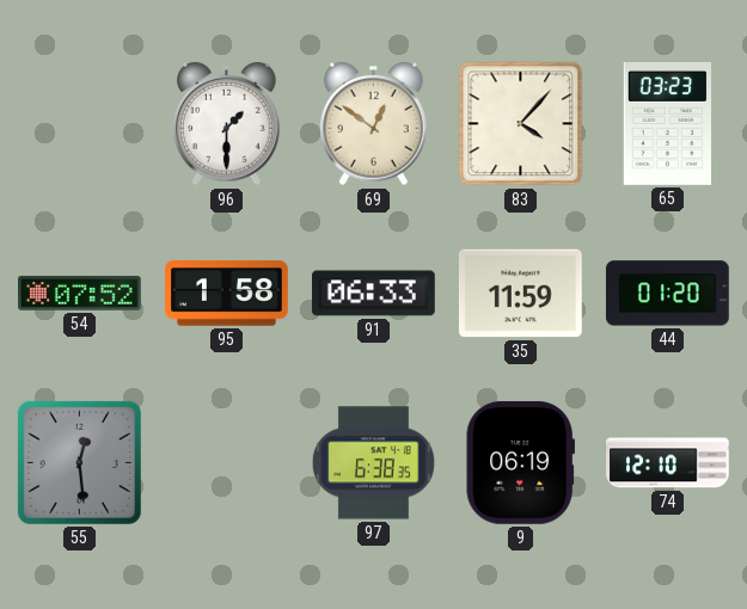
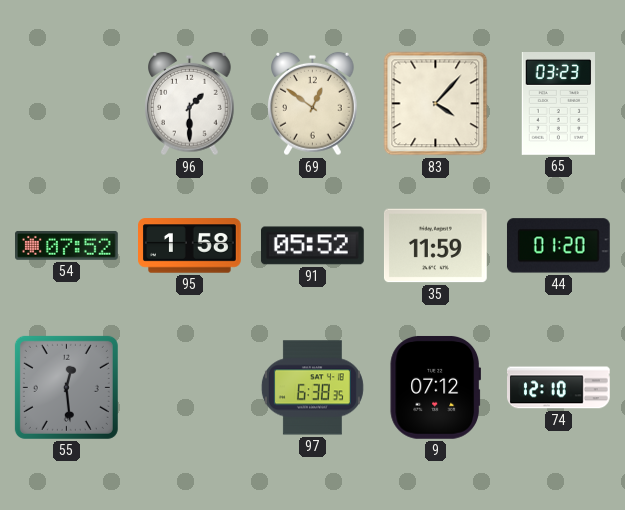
91: 06:33 -> 05:52 (312, 246)
9: 06:19 -> 07:12 (435, 387)
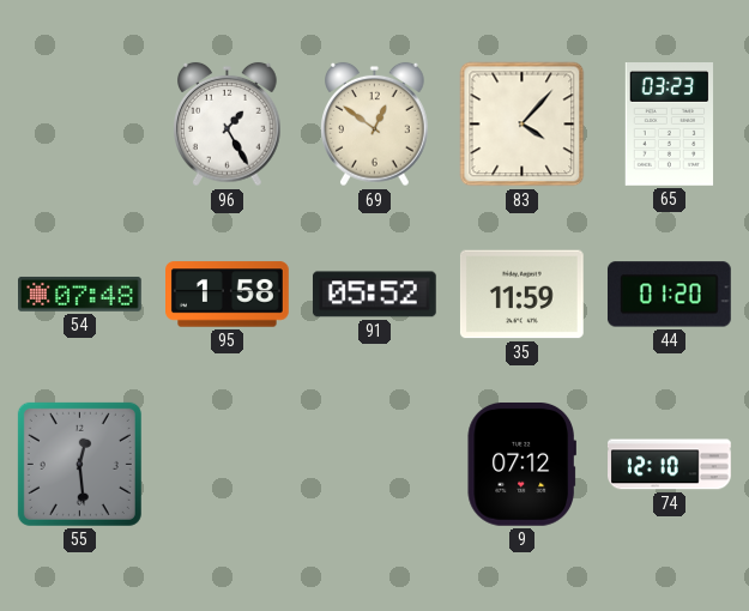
96: 1:30 -> 1:25 (228, 125)
54: 07:52 -> 07:48 (80, 294)
97: 6:38 -> none (312, 388)
